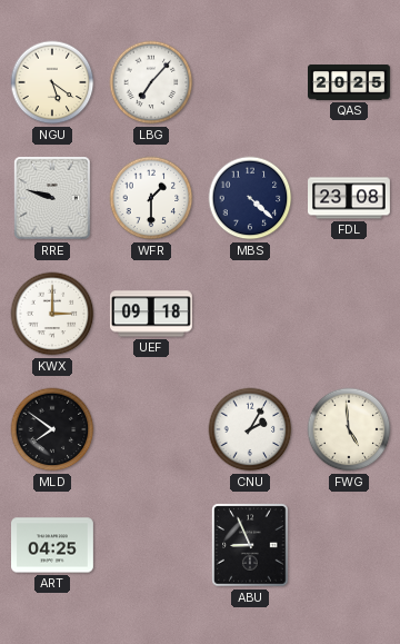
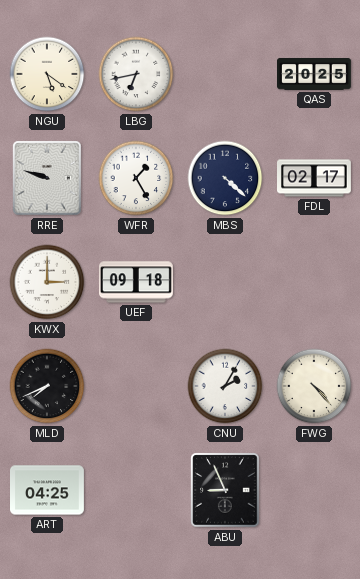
LBG: 7:07 -> 6:43 (136, 74)
WFR: 1:30 -> 1:25 (136, 178)
FDL: 23:08 -> 02:17 (315, 178)
MLD: 7:51 -> 7:41 (47, 386)
FWG: 4:59 -> 4:23 (314, 386)
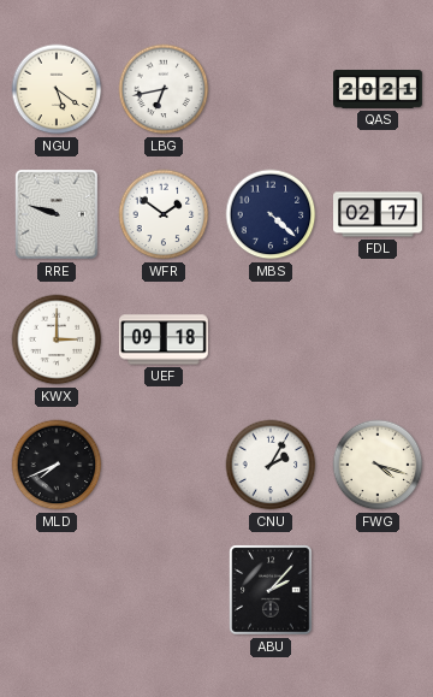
QAS: 20:25 -> 20:21 (379, 90)
WFR: 1:25 -> 1:51 (164, 214)
FWG: 4:23 -> 4:18 (378, 465)
ART: 04:25 -> none (48, 490)
ABU: 8:56 -> 2:07 (271, 590)
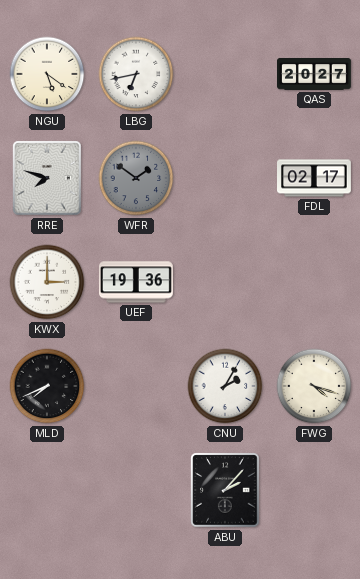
QAS: 20:21 -> 20:27 (315, 75)
RRE: 9:48 -> 7:48 (47, 178)
WFR dial: white -> grey (136, 178)
MBS: 4:22 -> none (271, 214)
UEF: 09:18 -> 19:36 (136, 282)
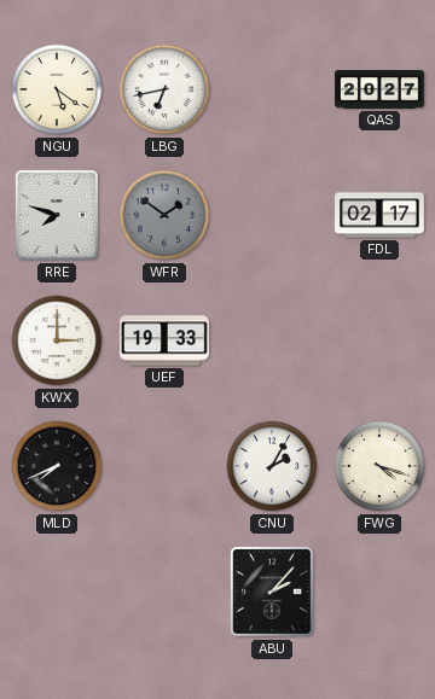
UEF: 19:36 -> 19:33 (164, 340)
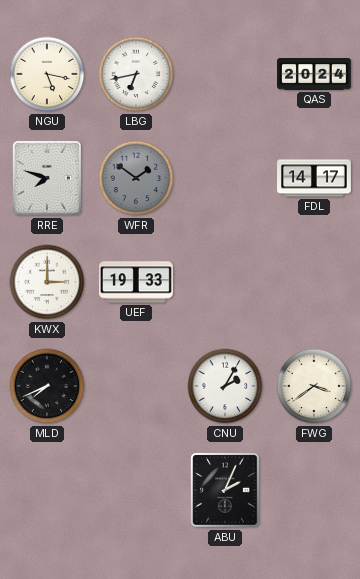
NGU: 5:21 -> 5:17 (47, 74)
QAS: 20:27 -> 20:24 (315, 75)
FDL: 02:17 -> 14:17 (315, 178)
FWG: 4:18 -> 3:39 (314, 386)
ABU: 2:07 -> 2:04 (225, 490)
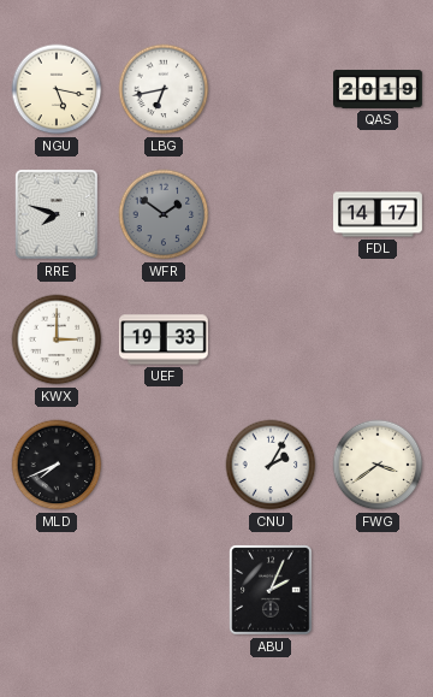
QAS: 20:24 -> 20:19 (379, 90)
